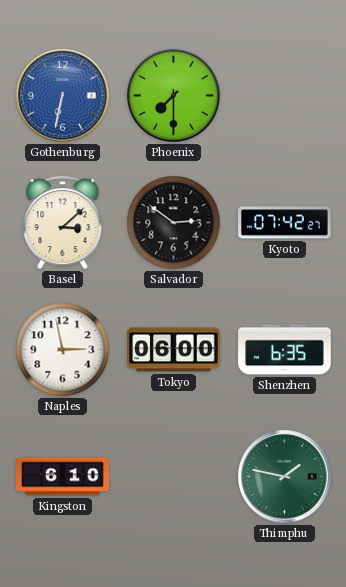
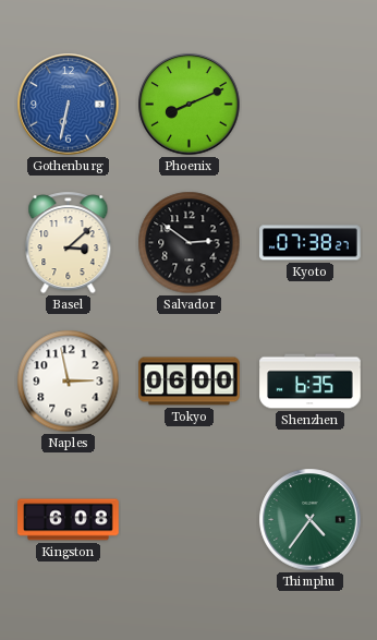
Phoenix: 7:30 -> 8:11 (190, 105)
Kyoto: 07:42 -> 07:38 (311, 243)
Kingston: 6:10 -> 6:08 (69, 520)
Thimphu: 1:47 -> 4:36 (311, 520)
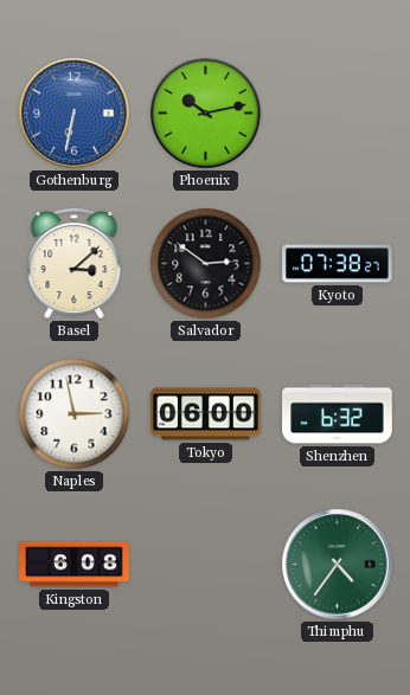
Phoenix: 8:11 -> 10:13 (206, 114)
Shenzhen: 6:35 -> 6:32 (338, 414)
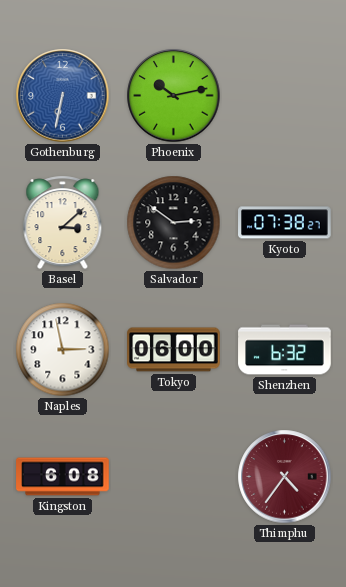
Thimphu dial: green -> burgundy (285, 477)
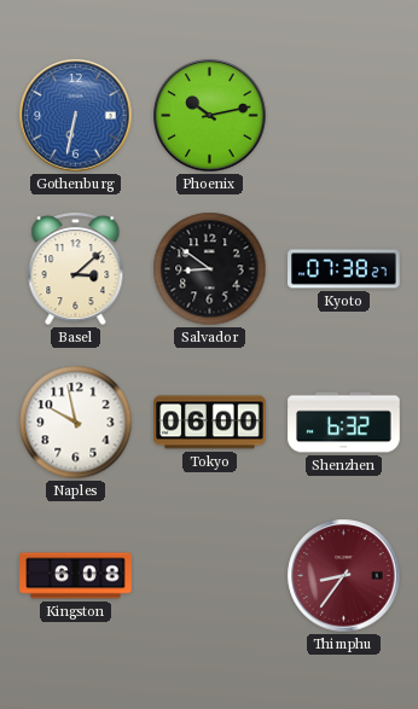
Salvador: 2:51 -> 8:51 (210, 269)
Naples: 2:58 -> 9:58 (76, 423)
Thimphu: 4:36 -> 8:36 (344, 576)
